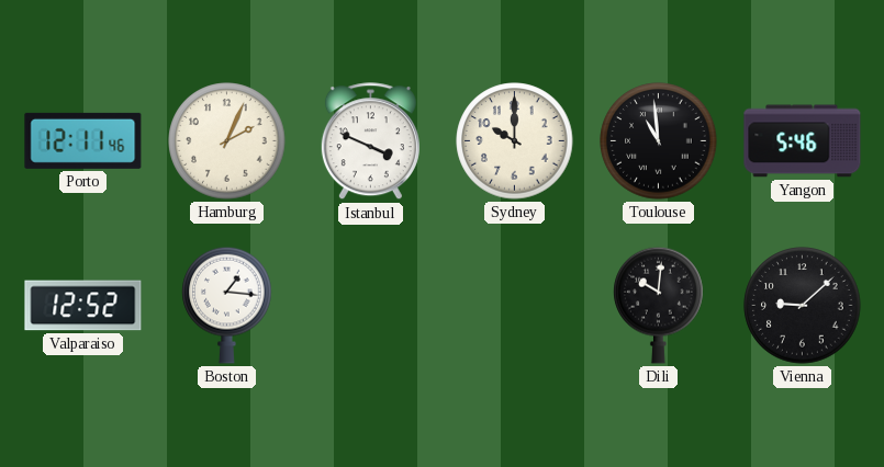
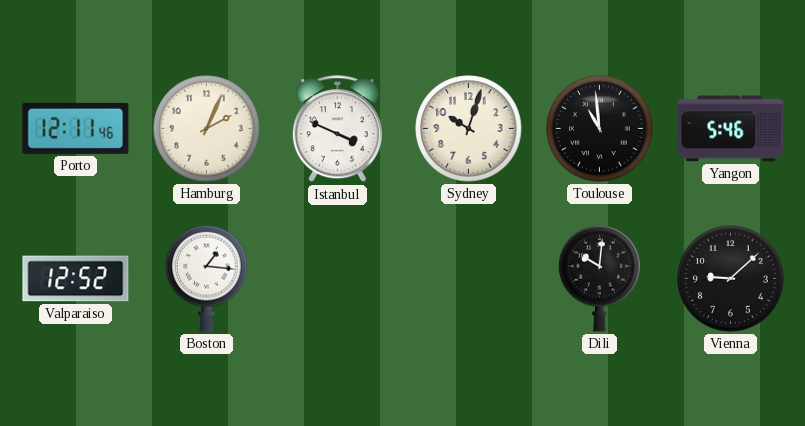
Sydney: 10:00 -> 10:03 (469, 129)
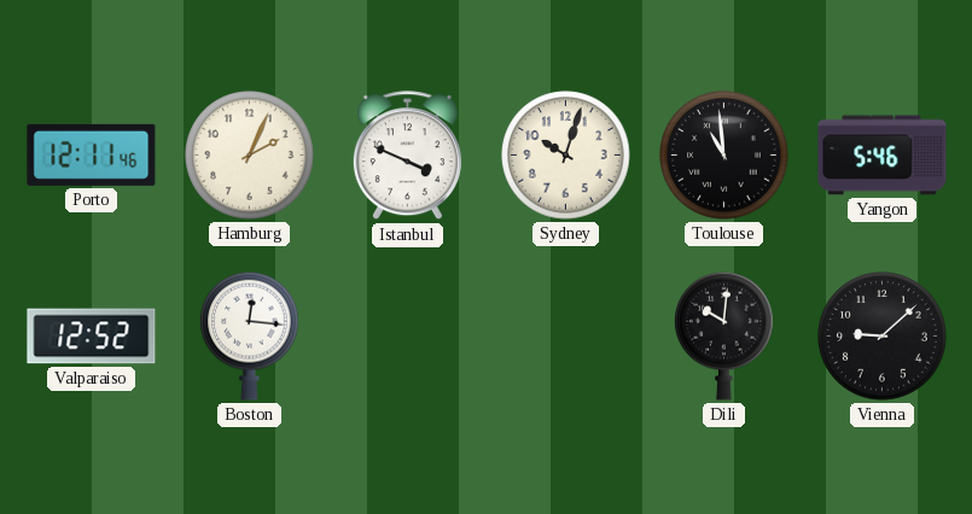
Boston: 1:16 -> 12:16 (250, 335)
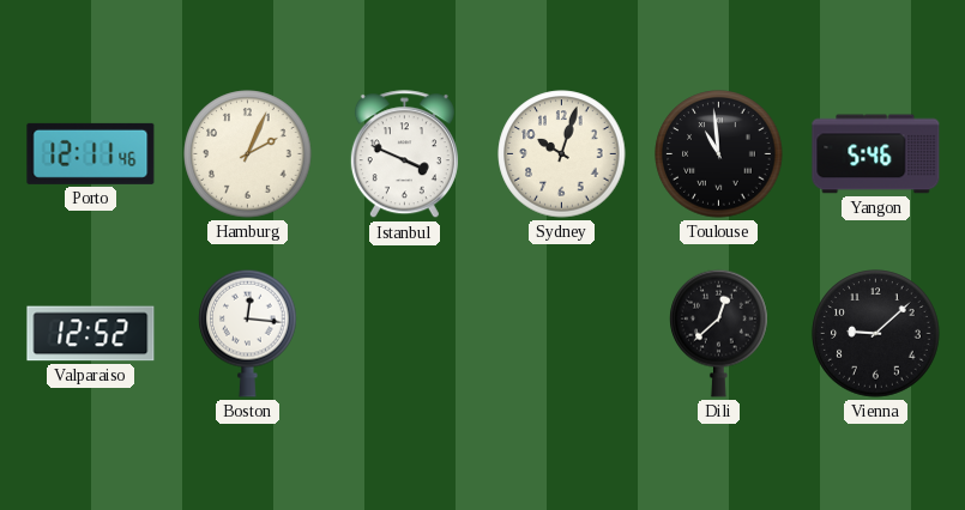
Dili: 10:01 -> 12:38 (719, 333)
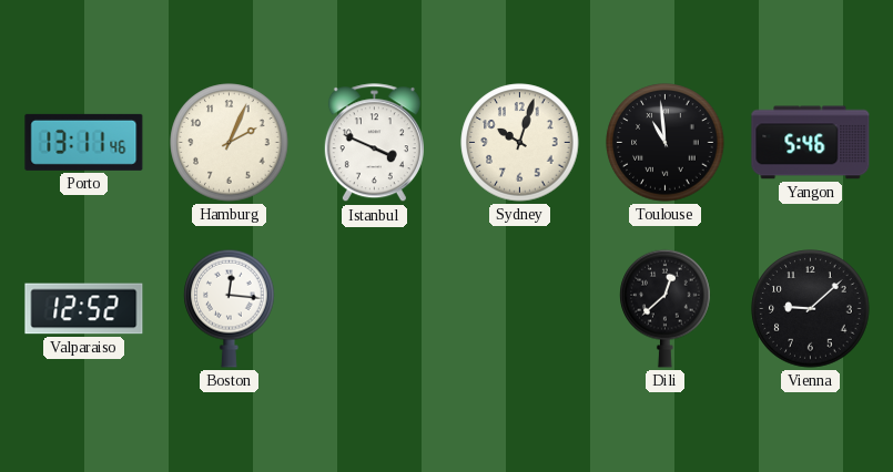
Porto: 12:11 -> 13:11 (84, 142)
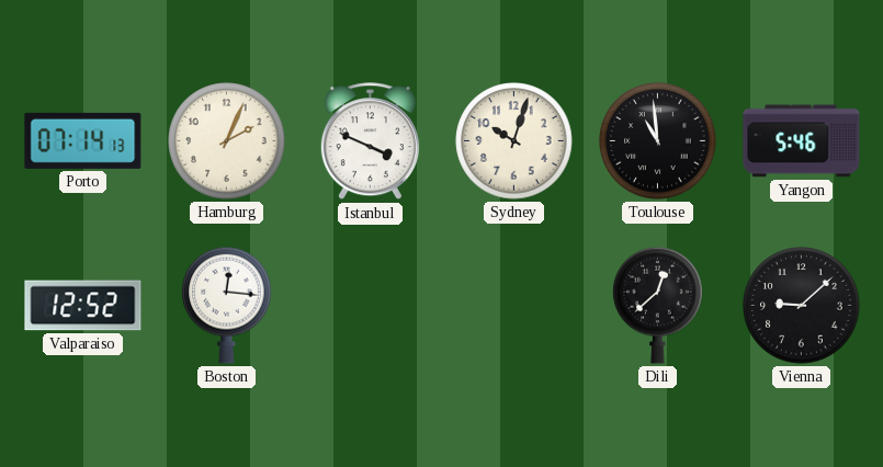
Porto: 13:11 -> 07:14 (83, 140)
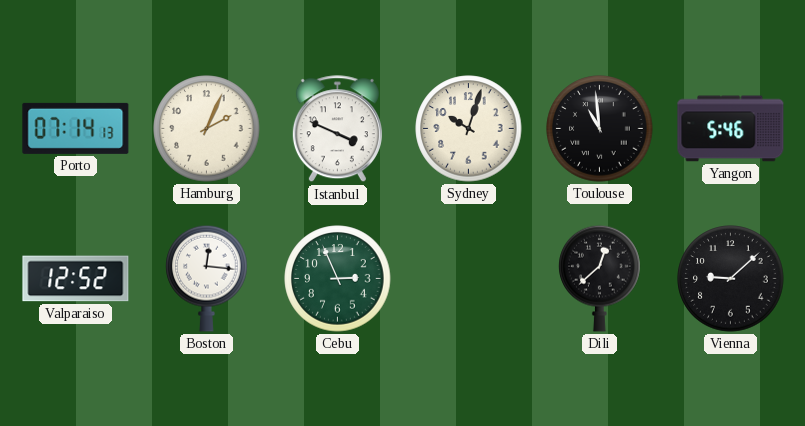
Cebu: none -> 2:56 (338, 279)
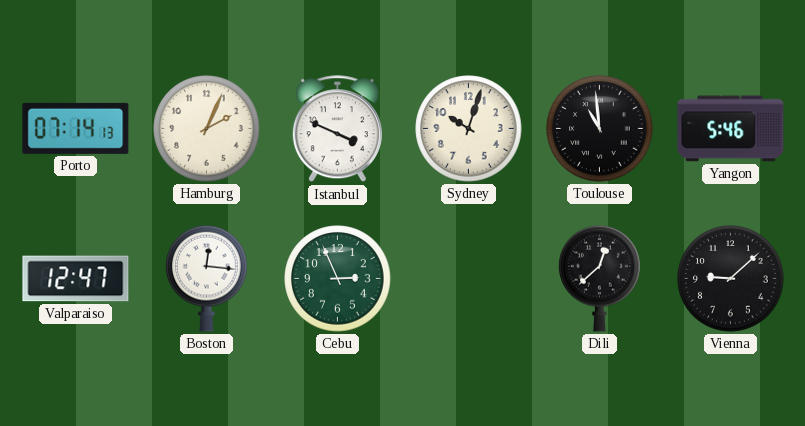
Valparaiso: 12:52 -> 12:47 (76, 279)
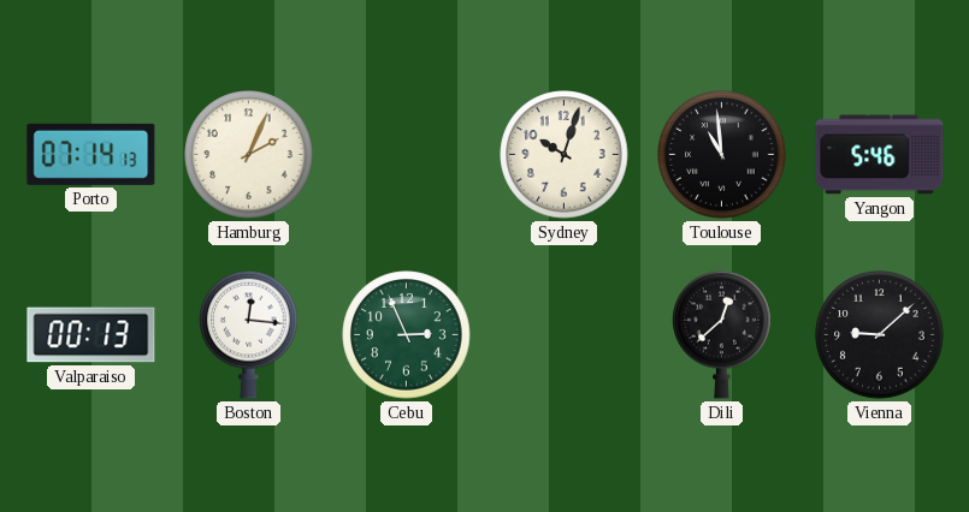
Istanbul: 3:49 -> none (337, 129)
Valparaiso: 12:47 -> 00:13 (91, 335)
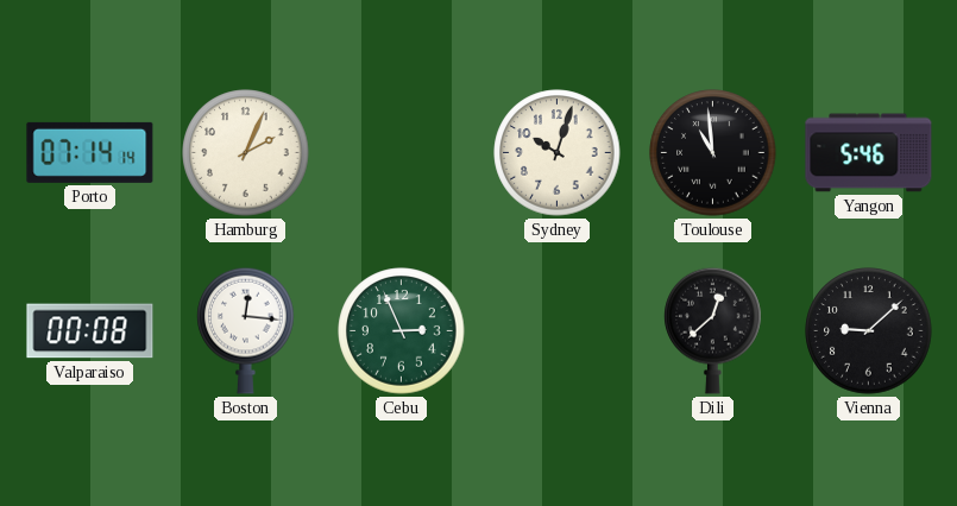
Porto: 07:14:13 -> 07:14:14 (90, 152)
Valparaiso: 00:13 -> 00:08 (90, 331)
